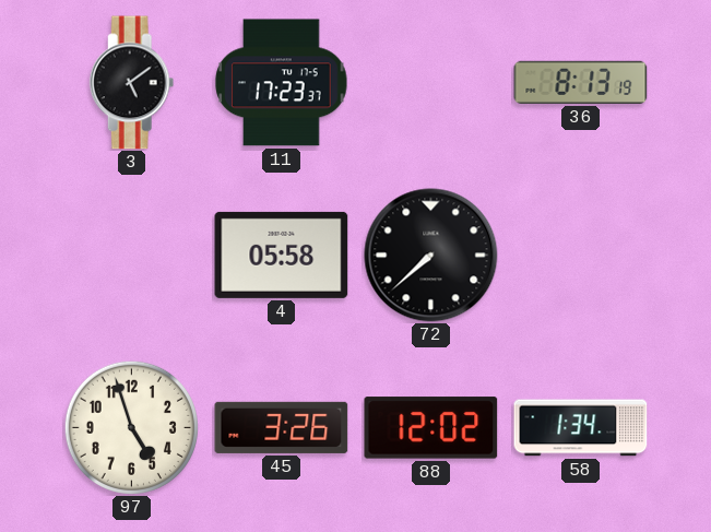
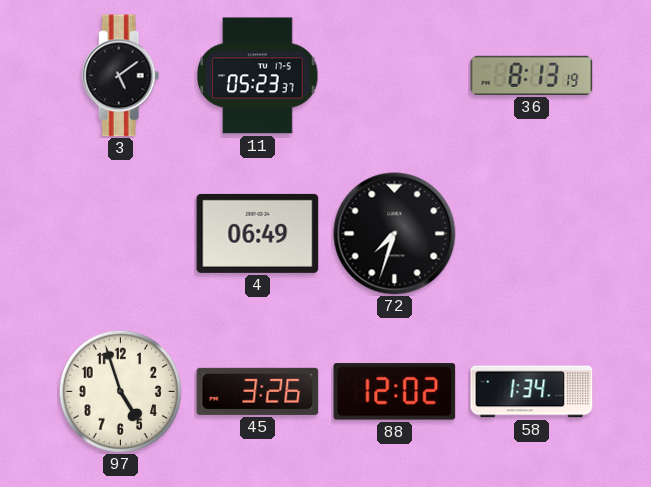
11: 17:23 -> 05:23 (258, 76)
4: 05:58 -> 06:49 (258, 233)
72: 7:38 -> 7:33 (395, 234)
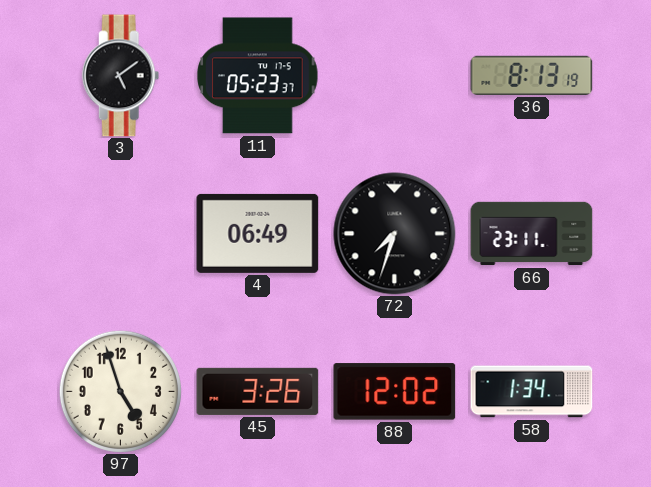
66: none -> 23:11 (532, 234)
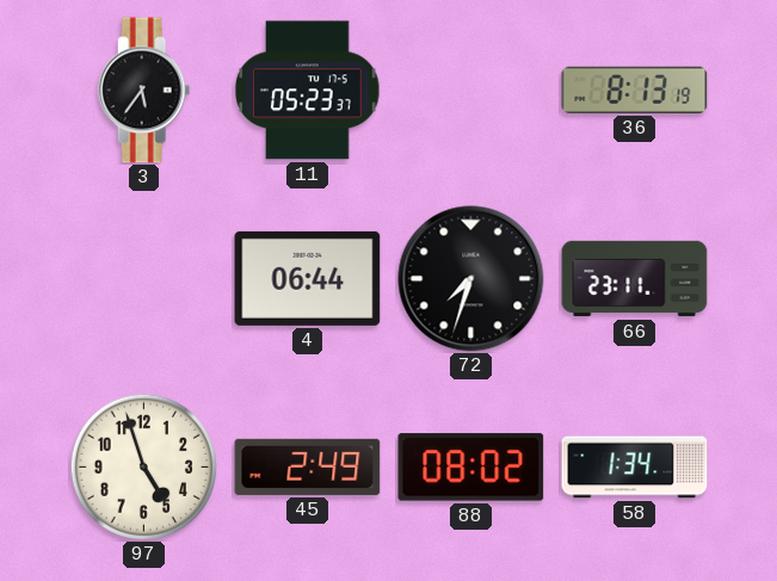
3: 5:09 -> 5:36 (144, 91)
4: 06:49 -> 06:44 (308, 278)
45: 3:26 -> 2:49 (308, 466)
88: 12:02 -> 08:02 (471, 468)
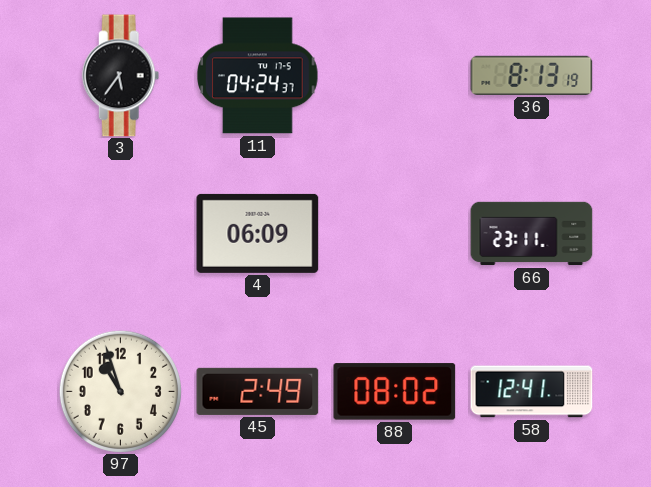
11: 05:23 -> 04:24 (258, 76)
4: 06:44 -> 06:09 (258, 233)
72: 7:33 -> none (471, 279)
97: 4:57 -> 10:57 (120, 391)
58: 1:34 -> 12:41 (532, 392)
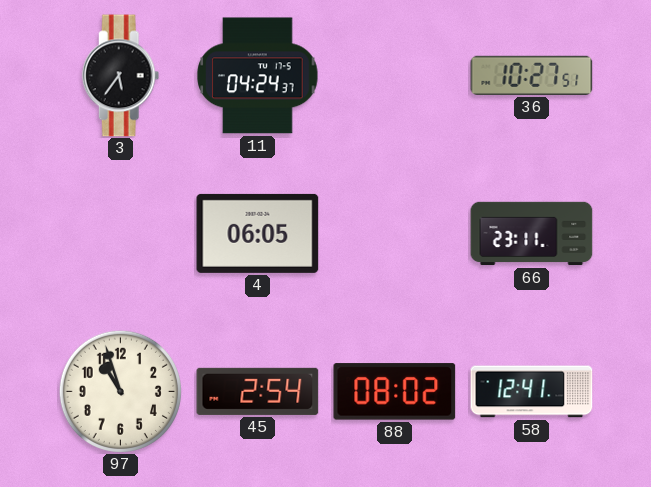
36: 8:13 -> 10:27 (532, 75)
4: 06:09 -> 06:05 (258, 233)
45: 2:49 -> 2:54 (258, 391)
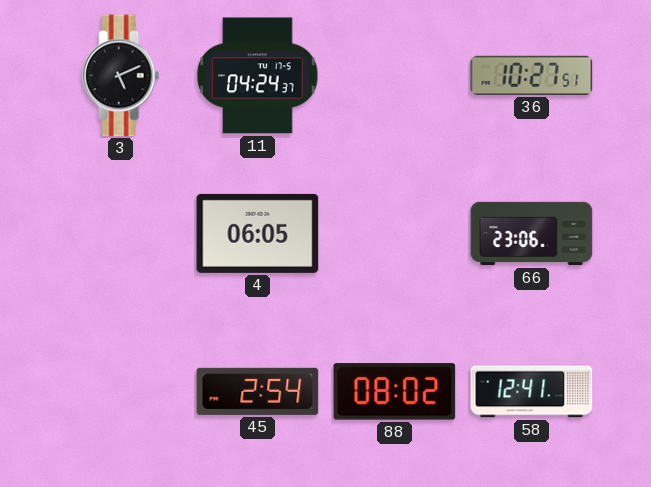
3: 5:36 -> 5:11 (121, 76)
66: 23:11 -> 23:06 (532, 234)
97: 10:57 -> none (120, 391)
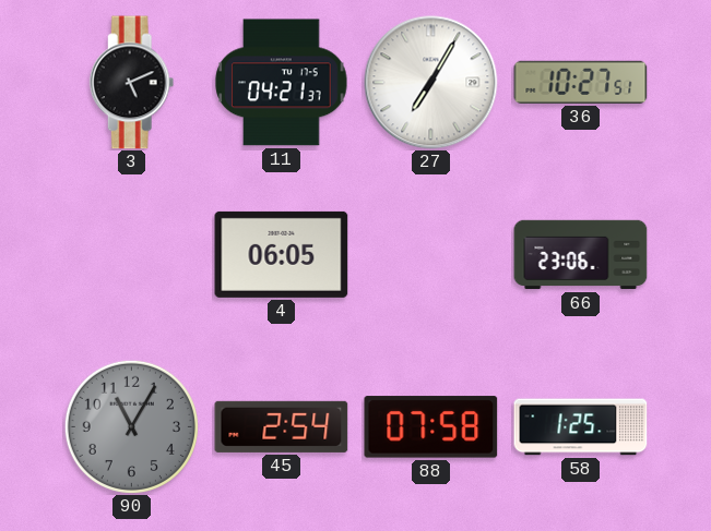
11: 04:24 -> 04:21 (282, 83)
27: none -> 7:05 (431, 83)
90: none -> 11:05 (131, 426)
88: 08:02 -> 07:58 (431, 427)
58: 12:41 -> 1:25 (581, 427)
